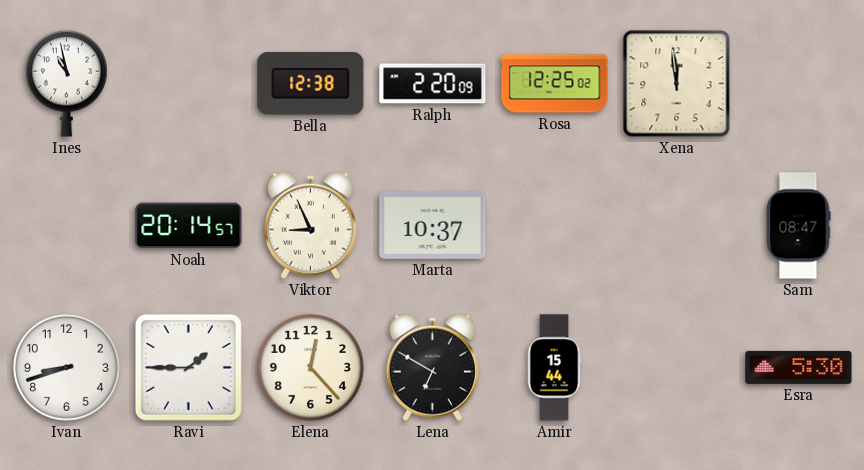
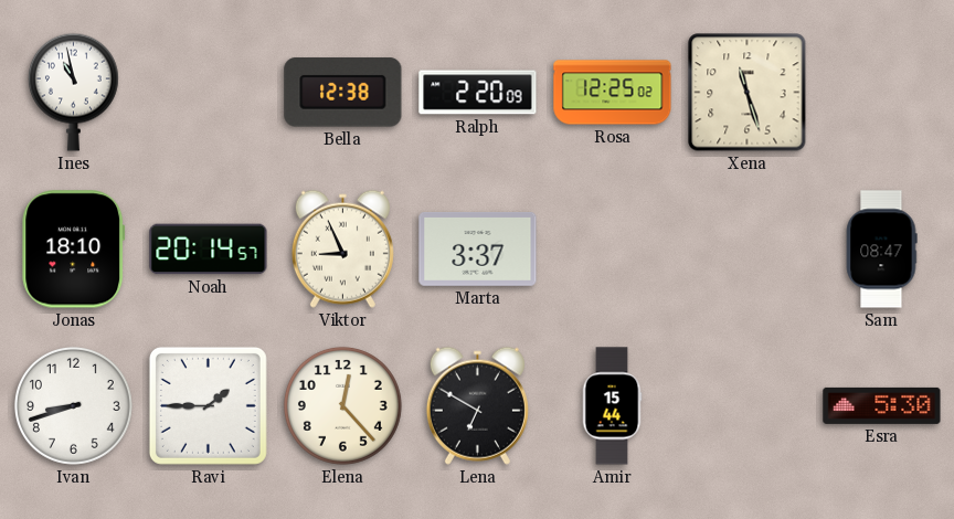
Xena: 11:59 -> 11:27 (748, 93)
Jonas: none -> 18:10 (74, 250)
Marta: 10:37 -> 3:37 (478, 250)
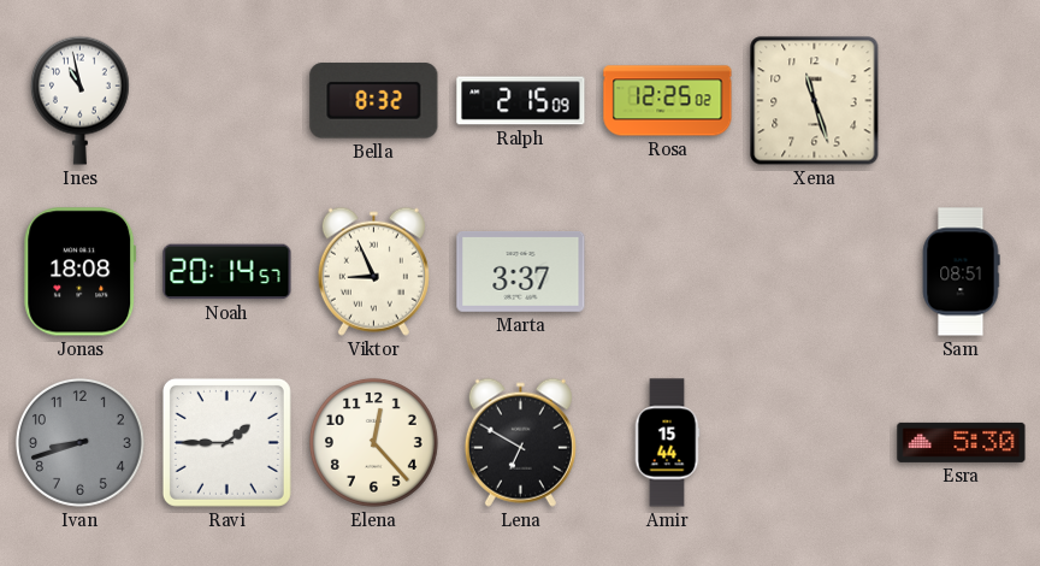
Bella: 12:38 -> 8:32 (374, 101)
Ralph: 2:20 -> 2:15 (521, 101)
Jonas: 18:10 -> 18:08 (81, 272)
Sam: 08:47 -> 08:51 (961, 272)
Ivan dial: white -> grey (79, 442)
